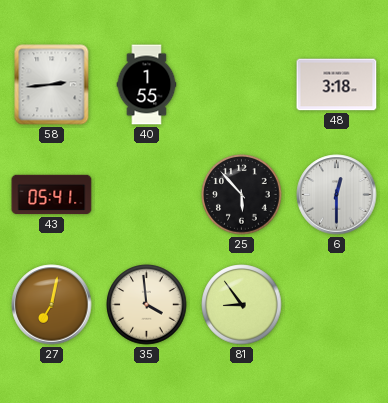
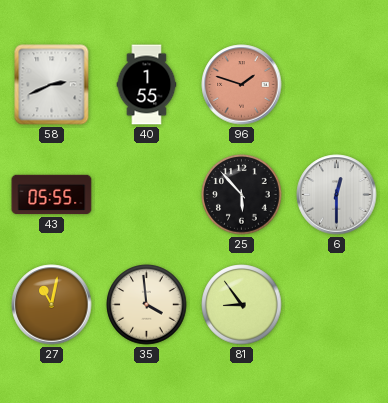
58: 2:44 -> 2:41 (52, 85)
96: none -> 1:48 (242, 85)
48: 3:18 -> none (337, 85)
43: 05:41 -> 05:55 (52, 195)
27: 7:02 -> 11:02 (52, 305)
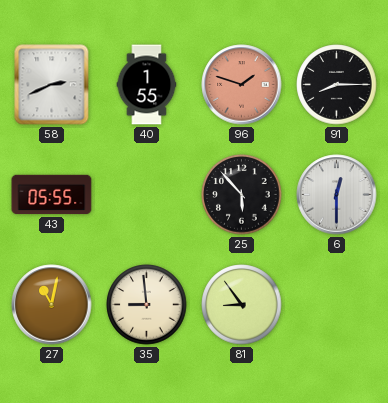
91: none -> 8:15 (337, 85)
35: 3:59 -> 8:59 (147, 305)
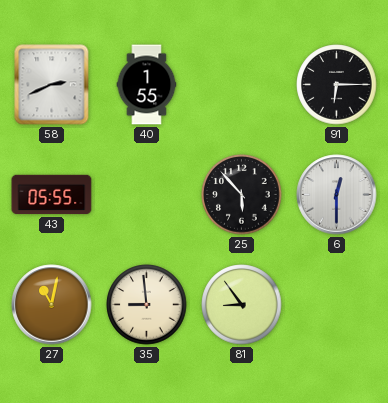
96: 1:48 -> none (242, 85)
91: 8:15 -> 6:15 (337, 85)
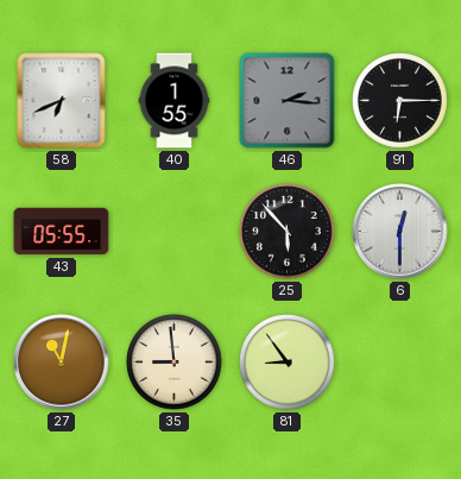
58: 2:41 -> 6:41 (62, 101)
46: none -> 2:16 (288, 101)
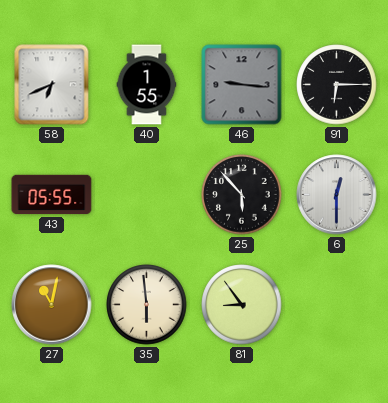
46: 2:16 -> 9:16 (242, 85)
35: 8:59 -> 5:59 (147, 305)
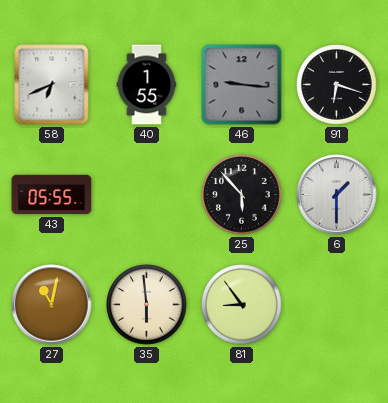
91: 6:15 -> 6:18 (337, 85)
6: 12:30 -> 1:30 (337, 195)
